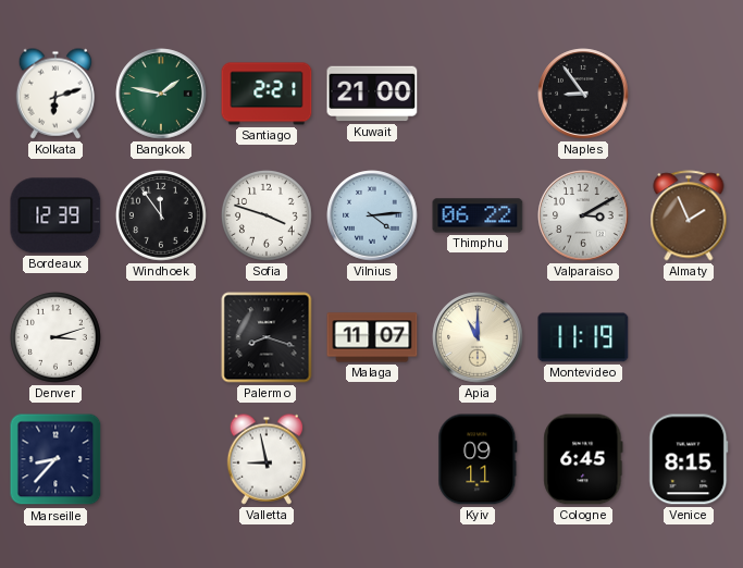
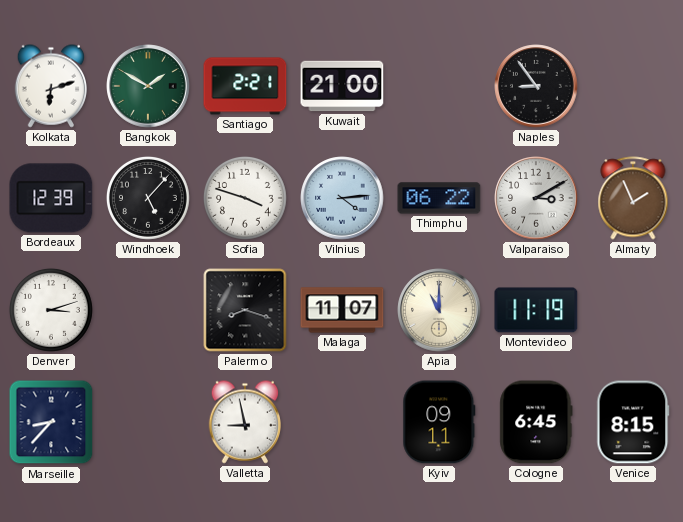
Bangkok: 1:47 -> 1:50 (148, 86)
Windhoek: 11:54 -> 5:07 (148, 198)
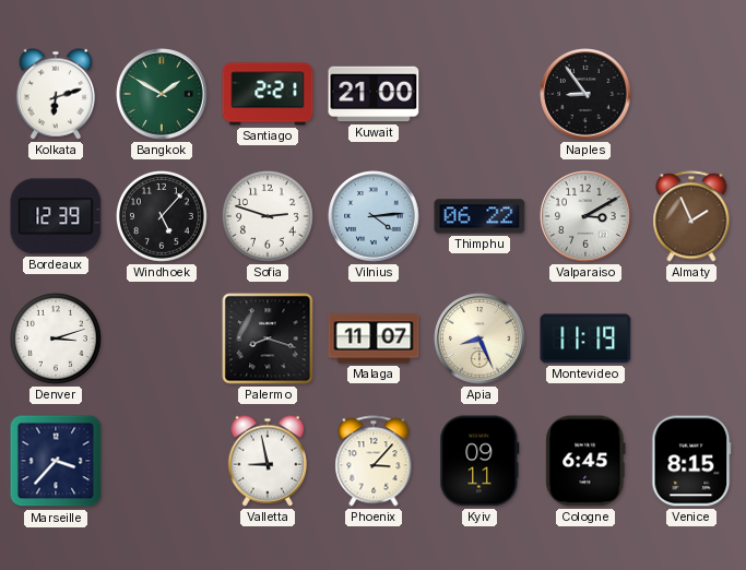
Sofia: 3:48 -> 2:48 (268, 216)
Apia: 11:00 -> 8:26 (479, 339)
Marseille: 8:37 -> 3:37 (56, 461)
Phoenix: none -> 3:07 (374, 461)
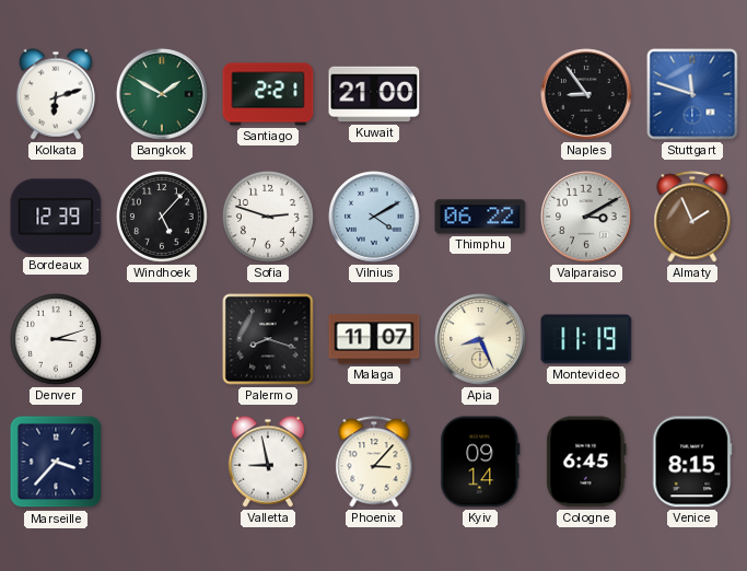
Stuttgart: none -> 11:48 (692, 94)
Vilnius: 4:14 -> 4:10 (374, 217)
Kyiv: 09:11 -> 09:14 (480, 462)
